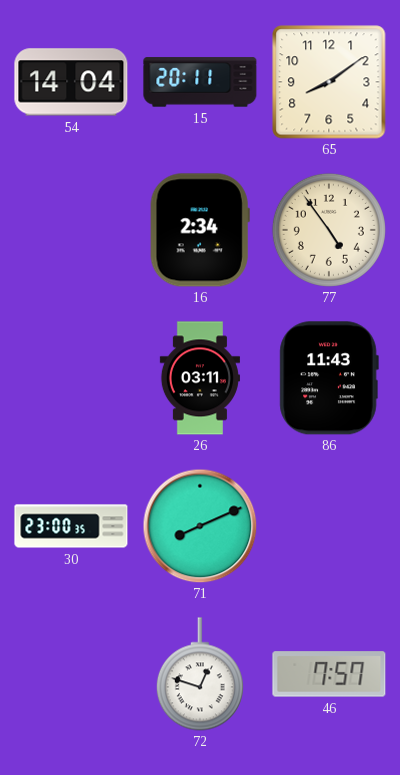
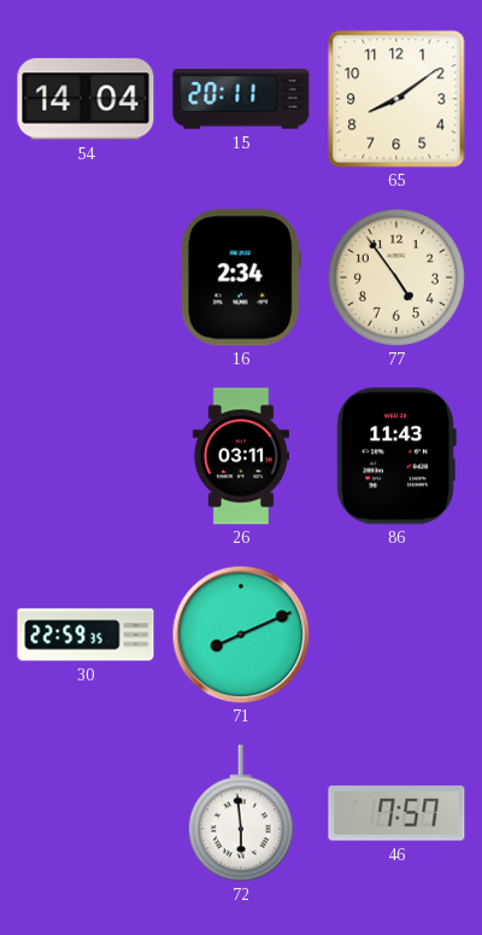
30: 23:00 -> 22:59 (86, 635)
72: 12:48 -> 5:59 (241, 813)
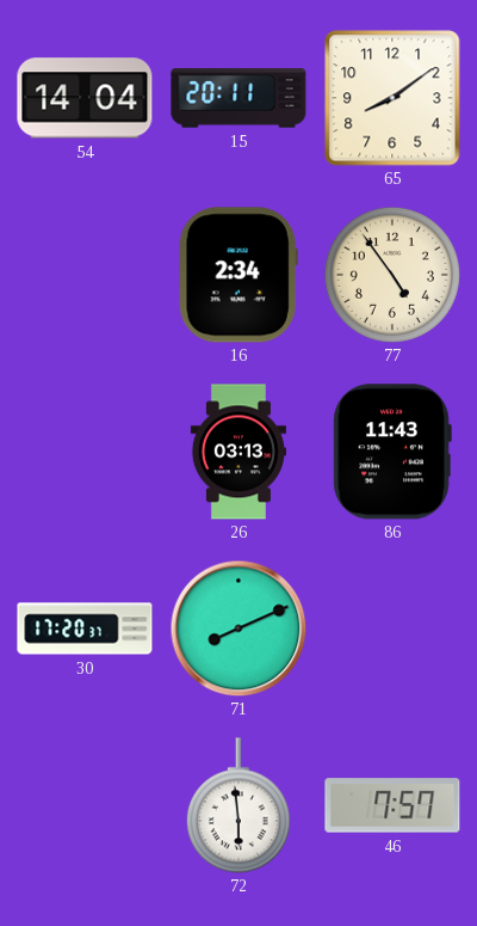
26: 03:11 -> 03:13 (238, 452)
30: 22:59 -> 17:20 (85, 628)
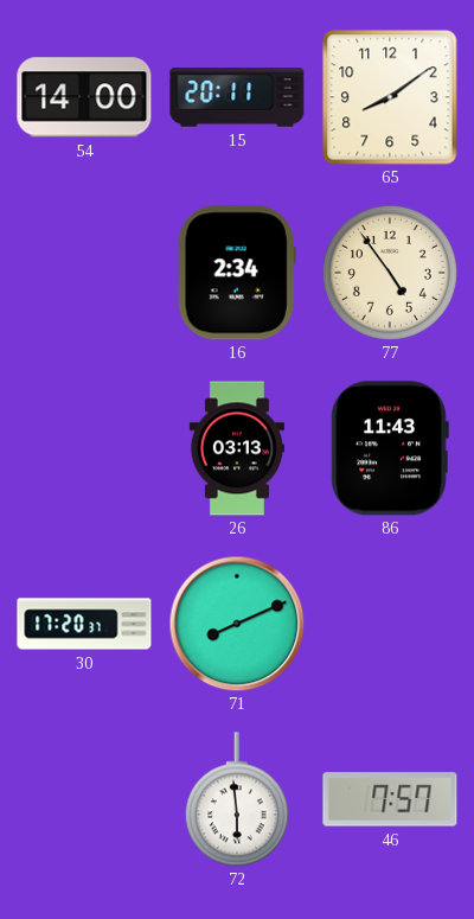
54: 14:04 -> 14:00 (84, 97)
